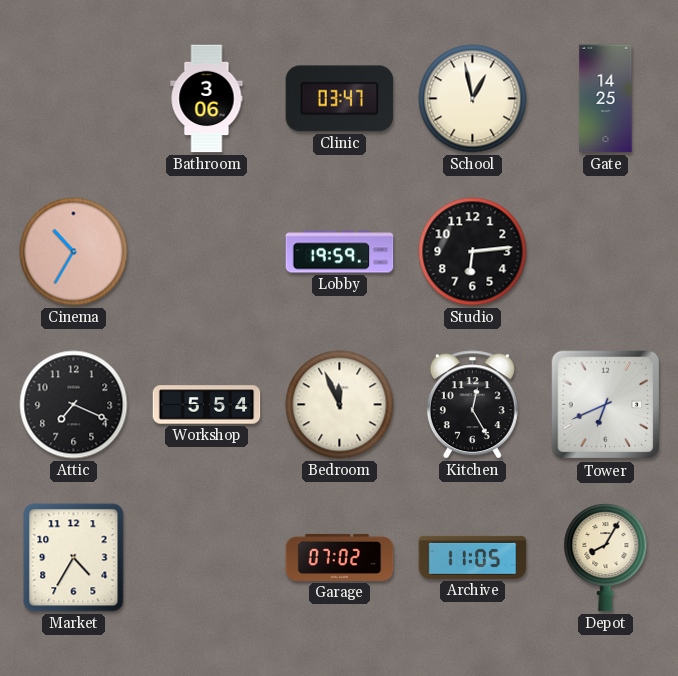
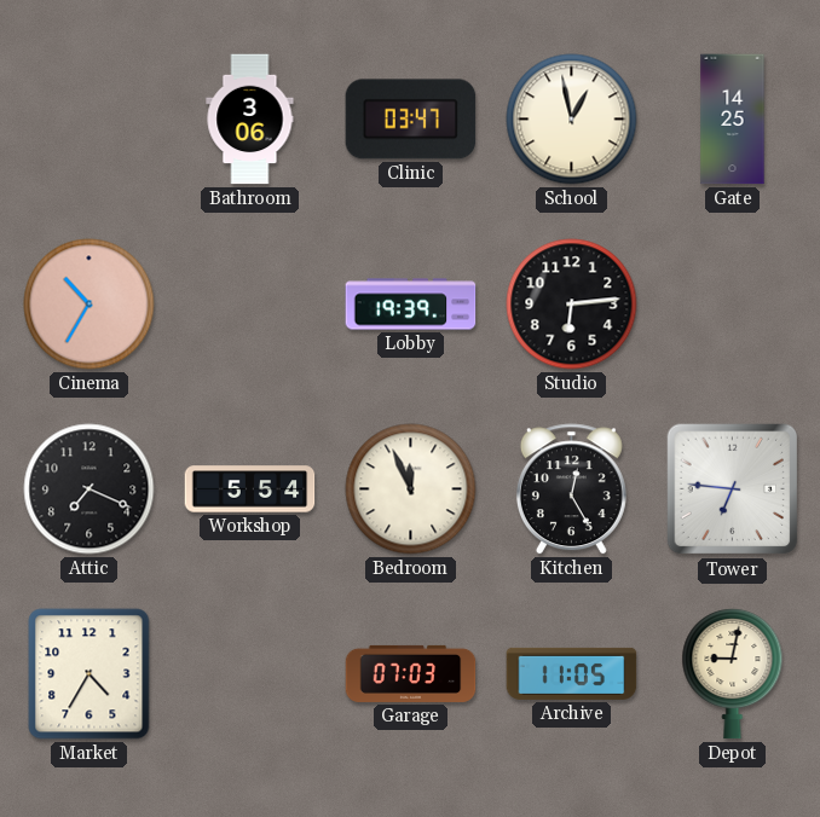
Lobby: 19:59 -> 19:39 (411, 305)
Tower: 6:41 -> 6:46 (733, 489)
Garage: 07:02 -> 07:03 (411, 673)
Depot: 8:05 -> 9:02 (733, 674)
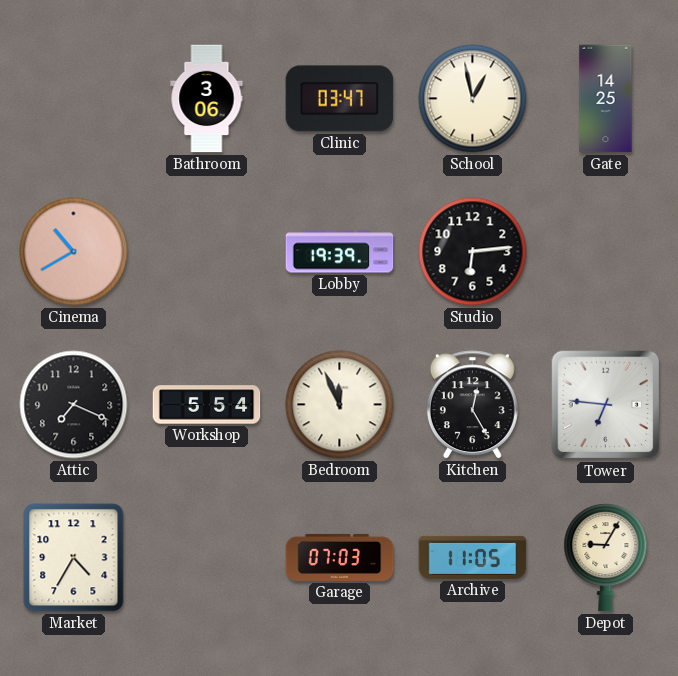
Cinema: 10:35 -> 10:40 (74, 252)
Depot: 9:02 -> 9:05 (606, 558)
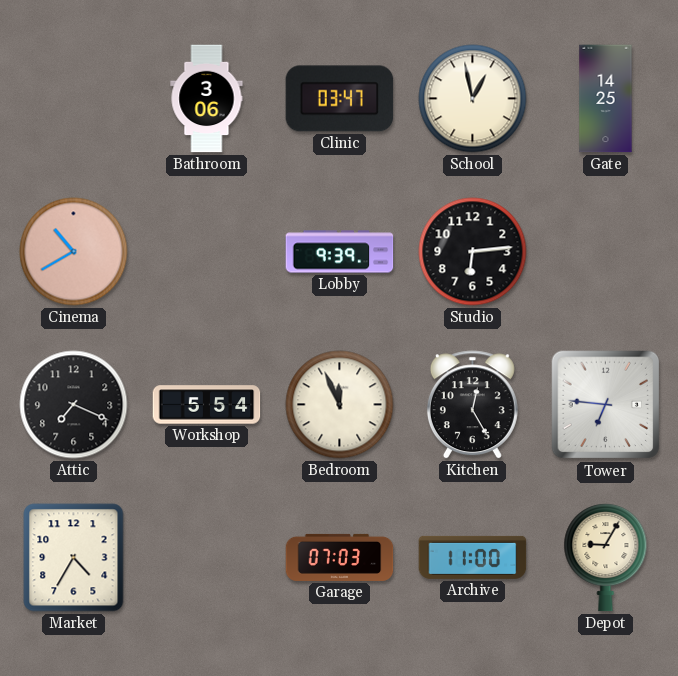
Lobby: 19:39 -> 9:39 (340, 252)
Archive: 11:05 -> 11:00 (473, 557)
